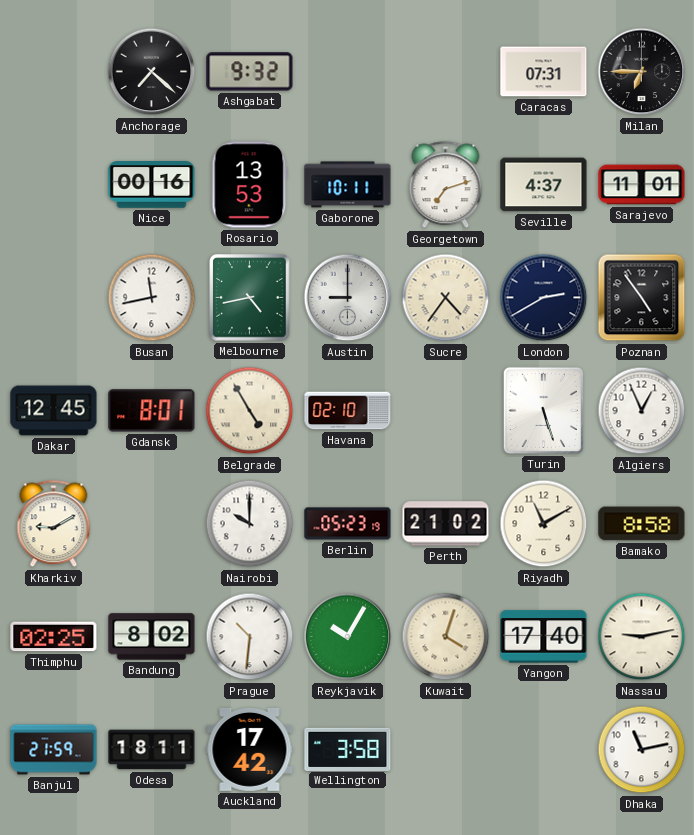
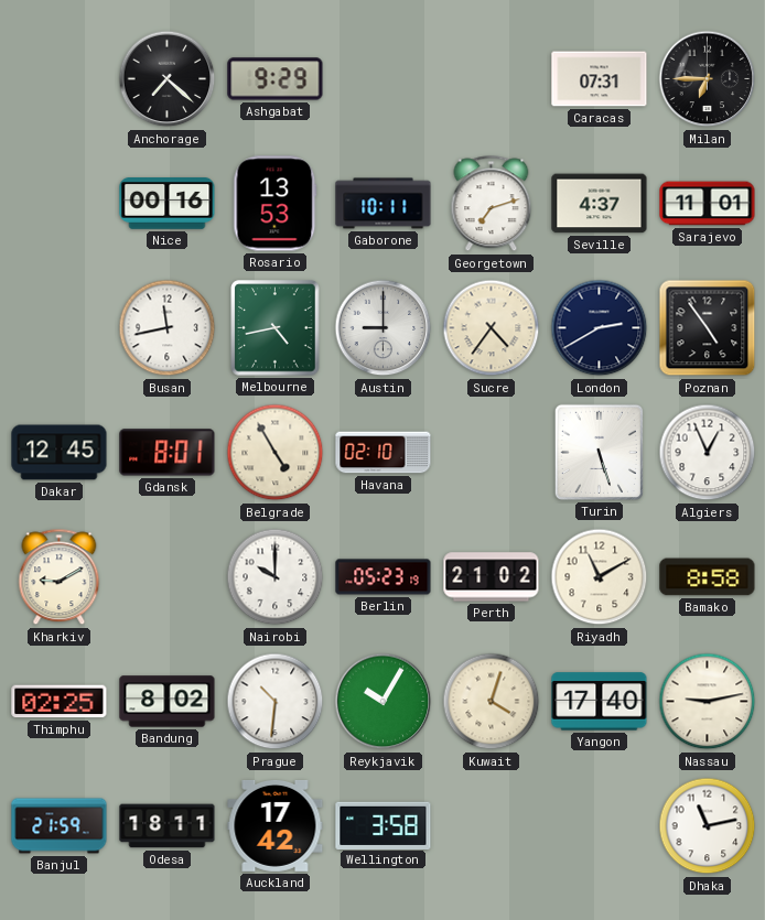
Ashgabat: 9:32 -> 9:29 (276, 79)
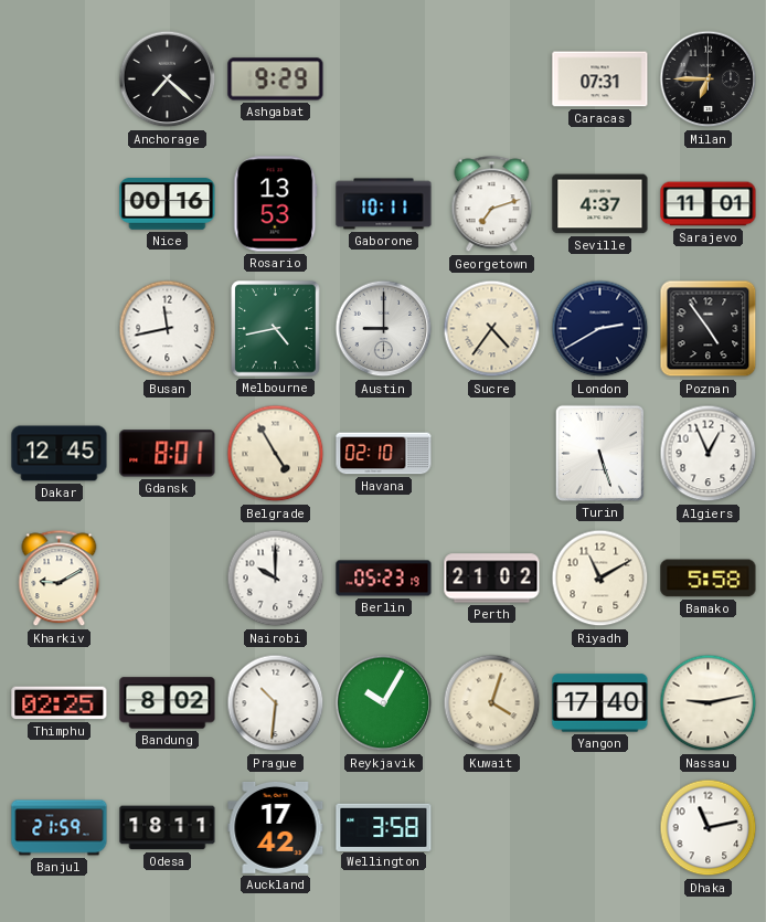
Bamako: 8:58 -> 5:58 (709, 579)
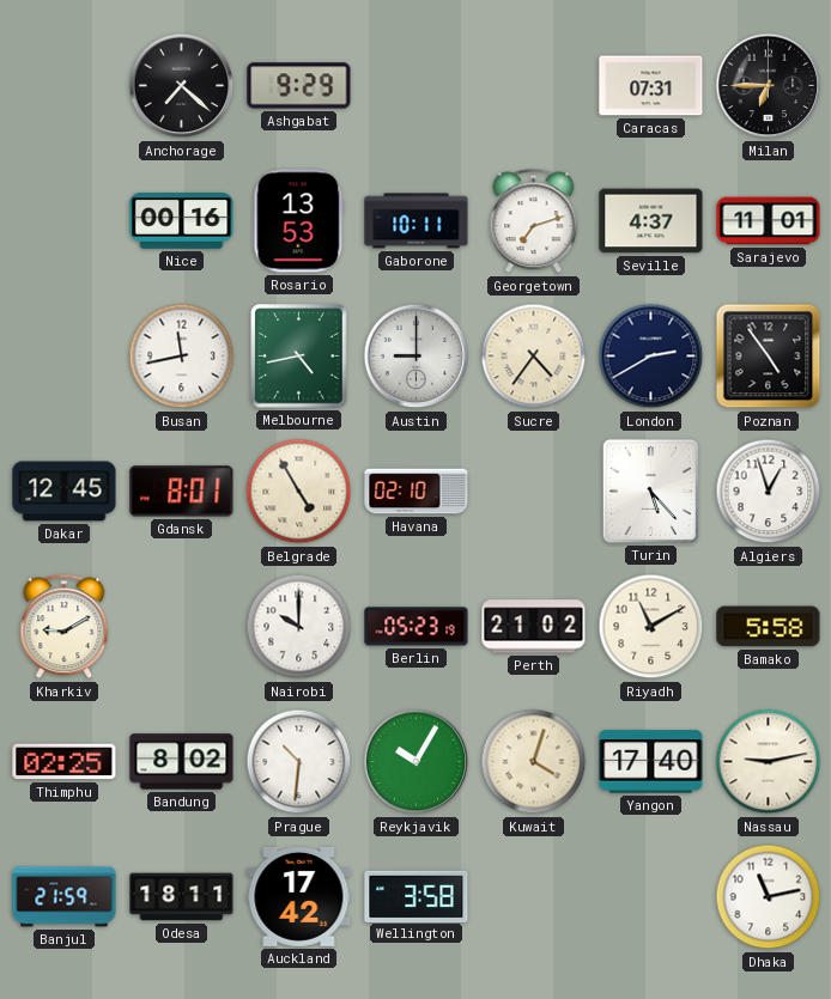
Turin: 5:27 -> 5:23 (650, 491)
Algiers: 12:56 -> 12:57 (769, 492)
